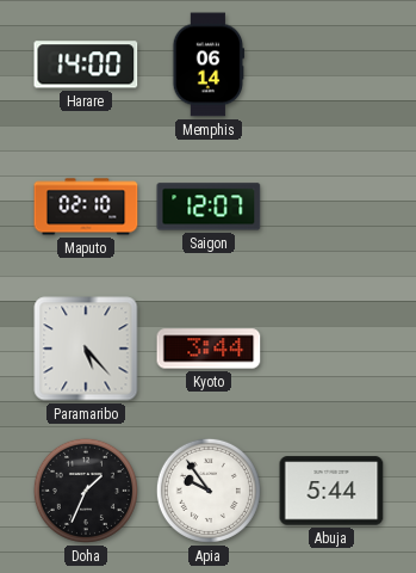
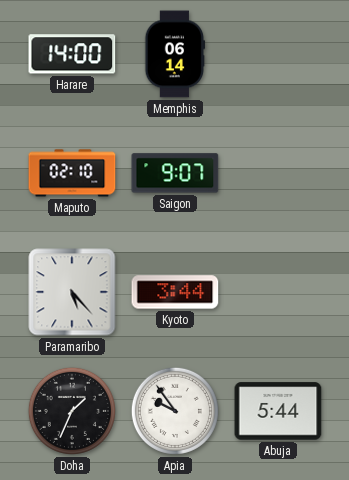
Saigon: 12:07 -> 9:07 (175, 173)
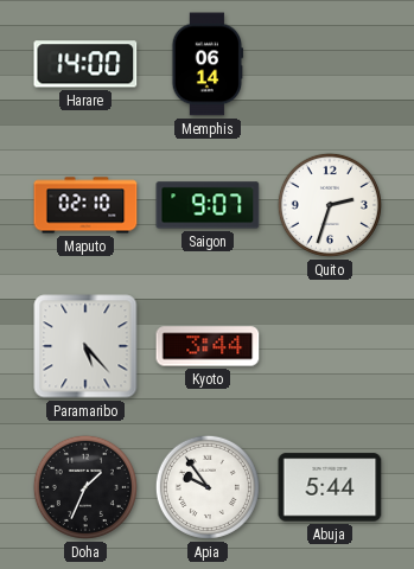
Quito: none -> 2:33 (330, 205)
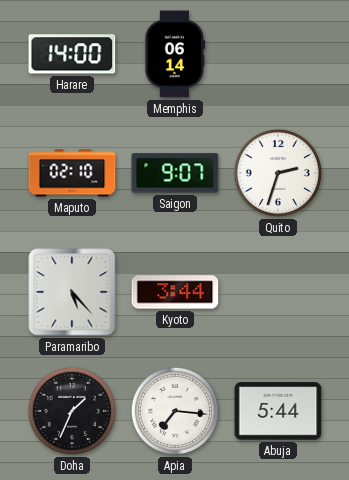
Apia: 9:54 -> 7:16 (175, 411)
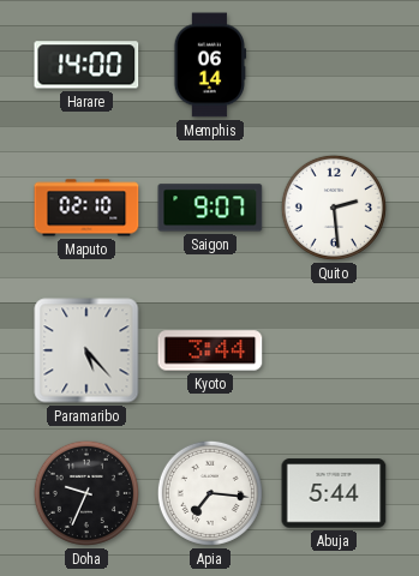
Quito: 2:33 -> 2:29 (334, 208)
Doha: 1:34 -> 9:34 (86, 493)
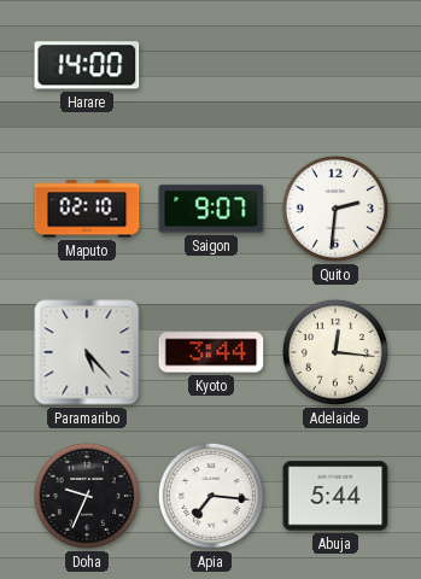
Memphis: 06:14 -> none (210, 65)
Quito: 2:29 -> 2:31 (335, 209)
Adelaide: none -> 12:16 (335, 352)
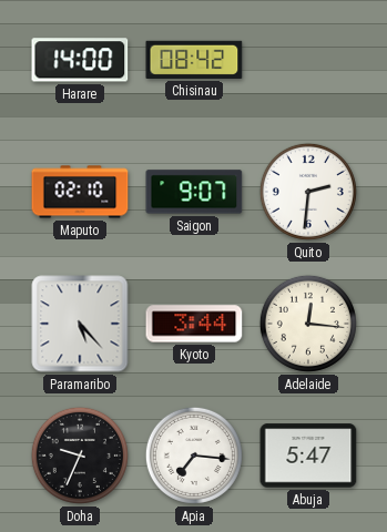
Chisinau: none -> 08:42 (194, 60)
Abuja: 5:44 -> 5:47 (308, 456)
